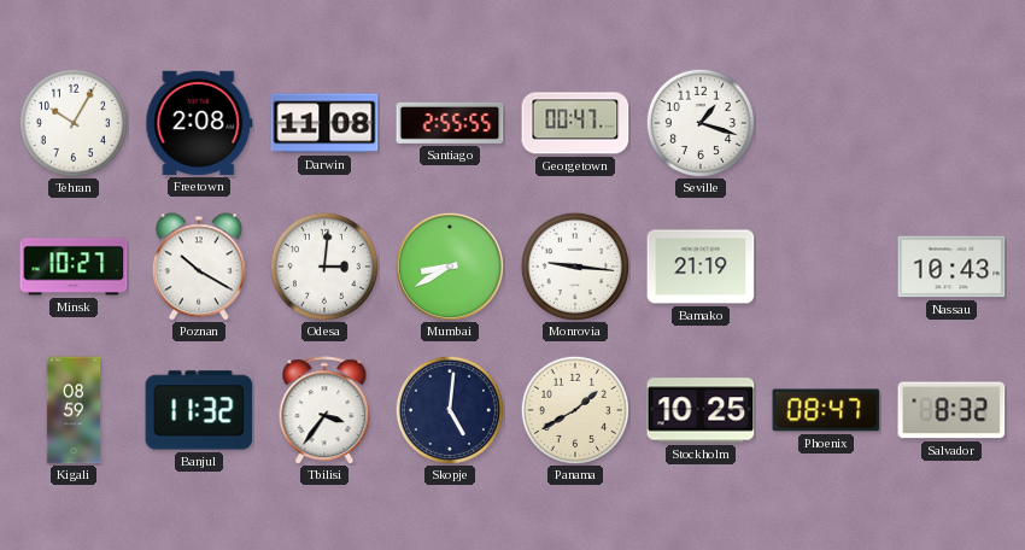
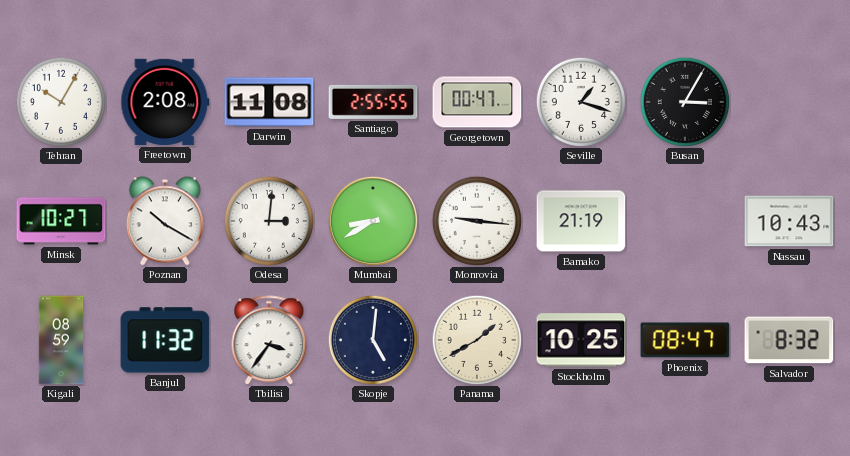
Busan: none -> 3:05 (685, 102)
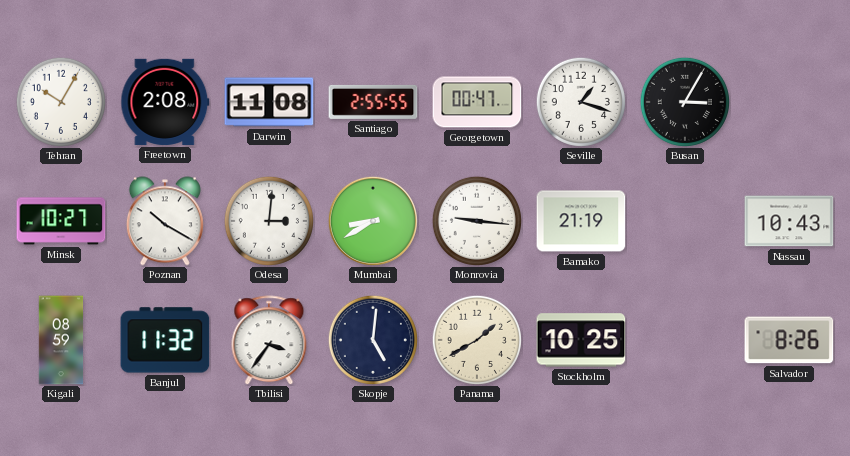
Phoenix: 08:47 -> none (685, 340)
Salvador: 8:32 -> 8:26 (789, 340)
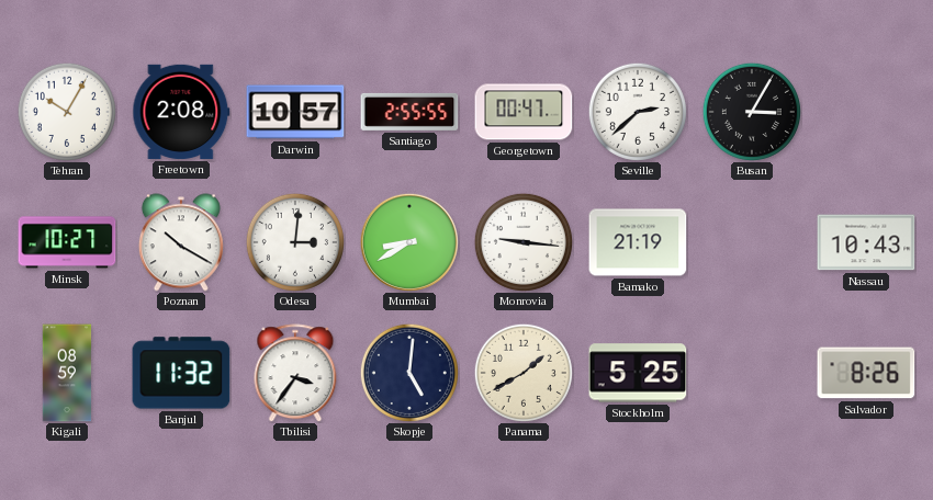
Darwin: 11:08 -> 10:57 (295, 112)
Seville: 1:18 -> 2:38 (638, 112)
Stockholm: 10:25 -> 5:25 (638, 373)
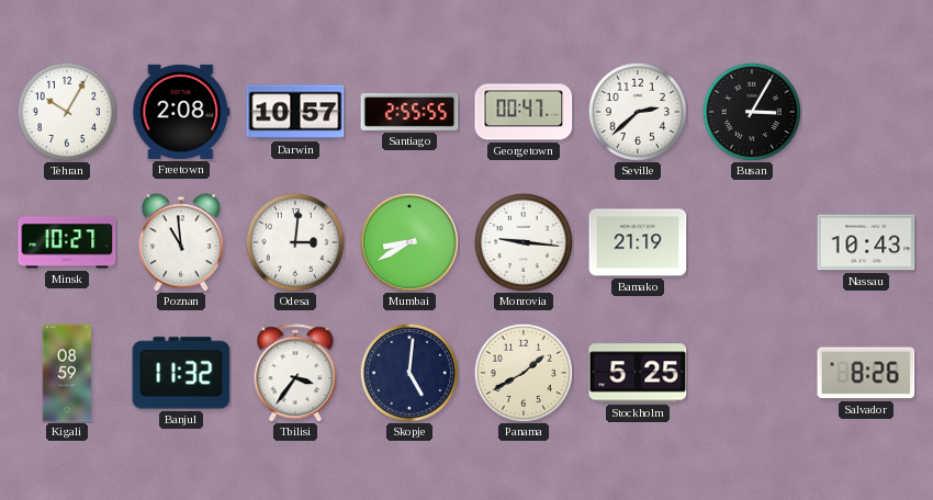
Poznan: 10:20 -> 10:59 (181, 242)
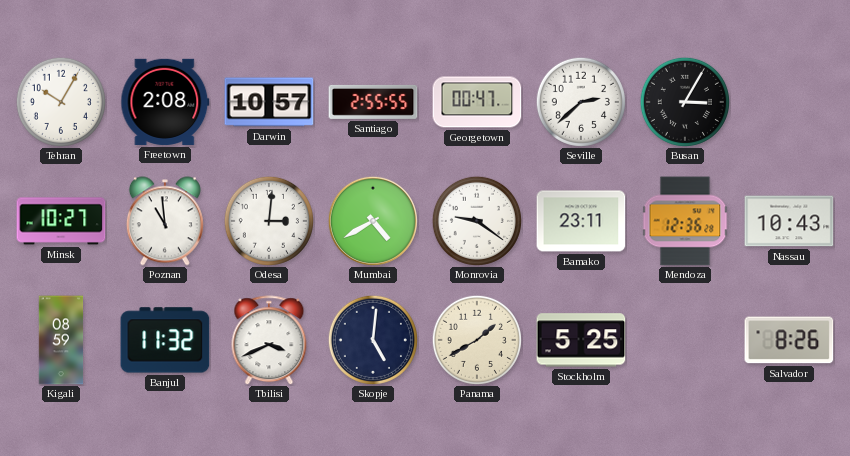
Mumbai: 8:40 -> 4:40 (373, 221)
Monrovia: 9:16 -> 9:21 (477, 221)
Bamako: 21:19 -> 23:11 (581, 221)
Mendoza: none -> 12:36 (685, 221)
Tbilisi: 3:36 -> 3:41 (269, 340)
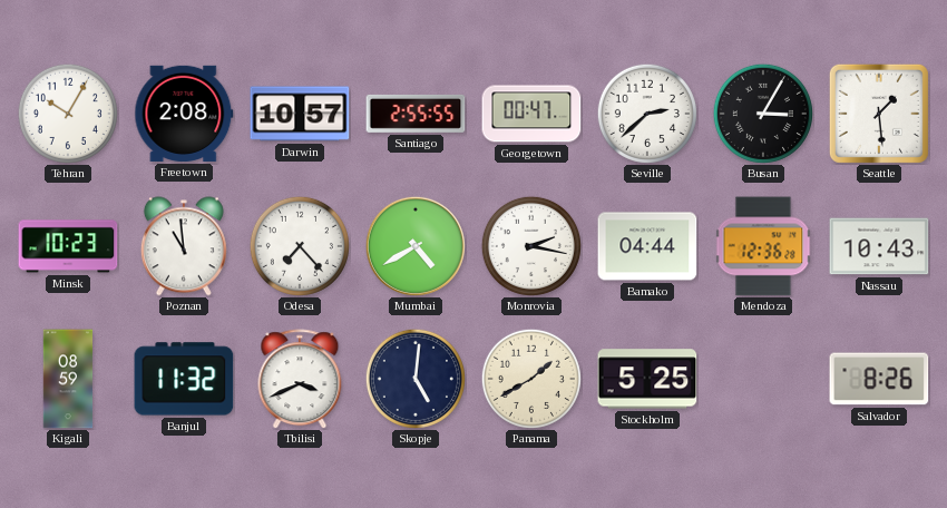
Seattle: none -> 1:29 (879, 114)
Minsk: 10:27 -> 10:23 (68, 246)
Odesa: 3:01 -> 7:23 (300, 246)
Monrovia: 9:21 -> 2:17 (531, 246)
Bamako: 23:11 -> 04:44 (647, 246)
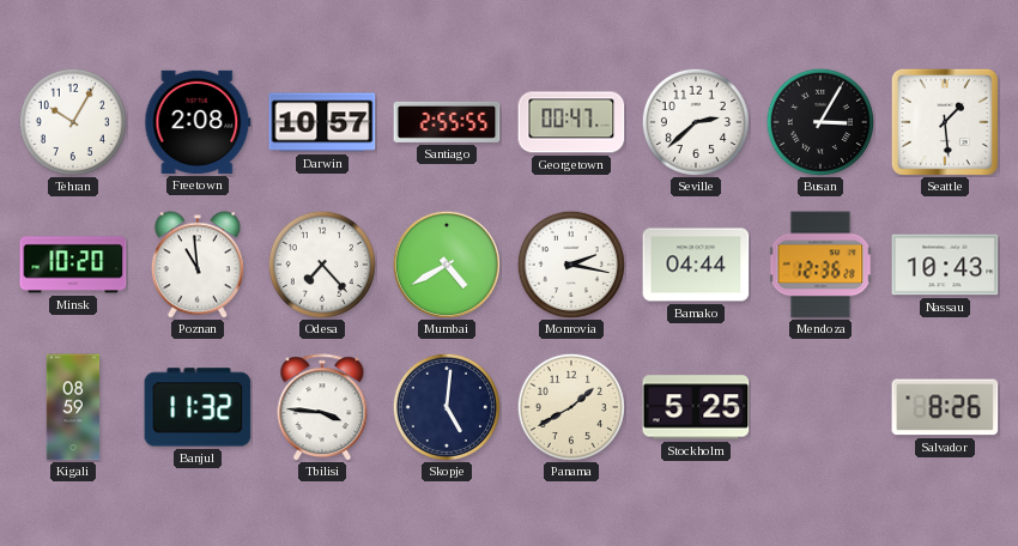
Minsk: 10:23 -> 10:20 (73, 265)
Tbilisi: 3:41 -> 3:46 (322, 407)
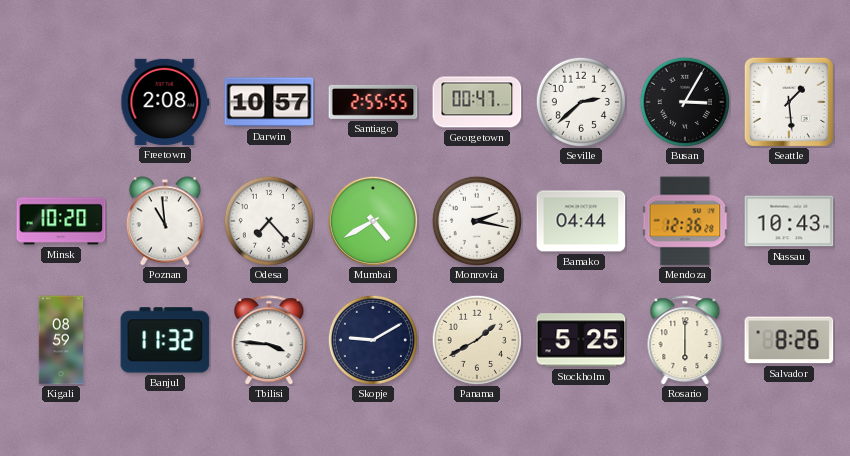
Tehran: 10:05 -> none (73, 122)
Skopje: 5:01 -> 9:10 (373, 340)
Rosario: none -> 6:00 (685, 340)
